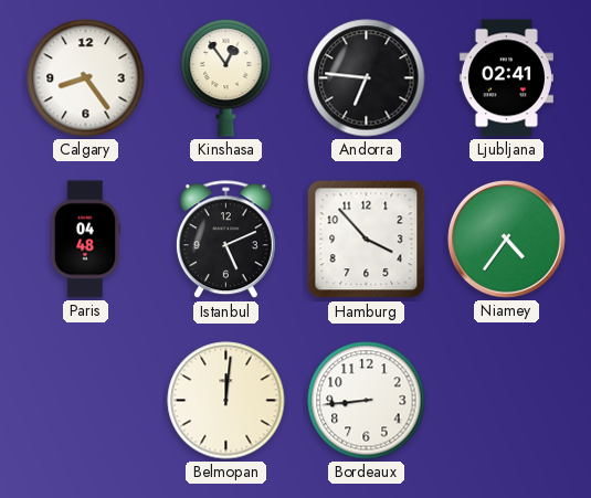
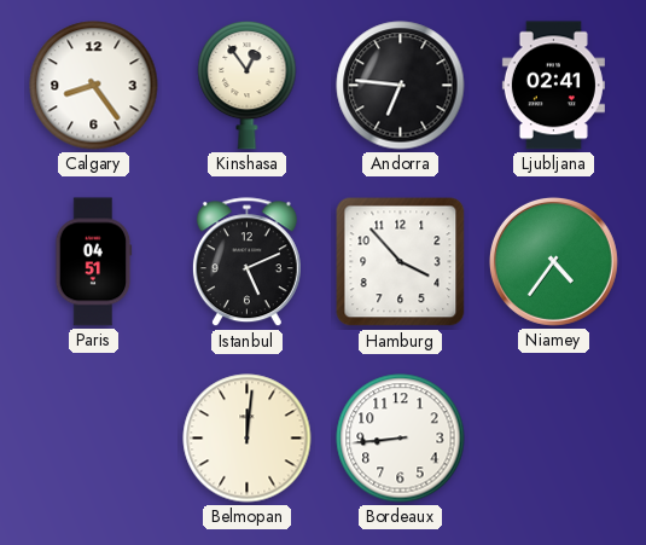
Paris: 04:48 -> 04:51 (94, 262)
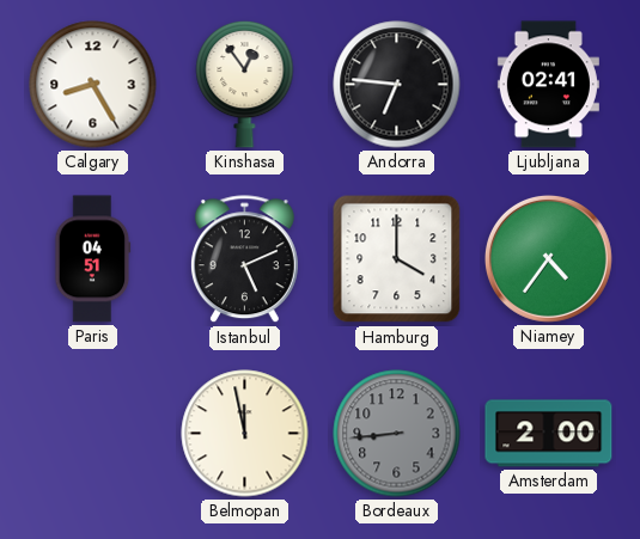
Calgary: 8:24 -> 8:25 (93, 85)
Hamburg: 3:53 -> 4:00 (397, 259)
Belmopan: 12:01 -> 11:58 (245, 434)
Bordeaux dial: white -> grey (397, 434)
Amsterdam: none -> 2:00 (549, 434)
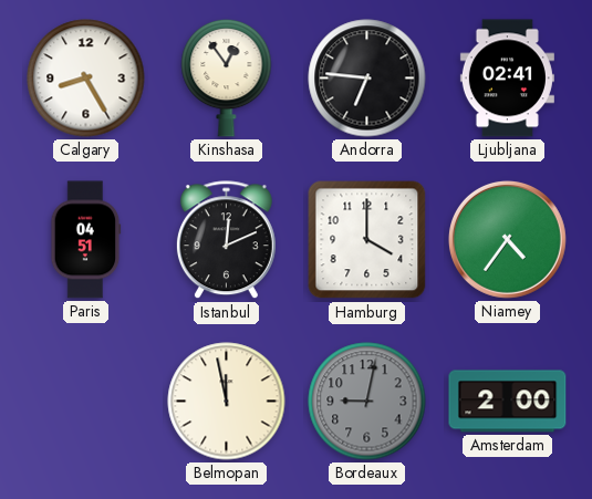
Istanbul: 5:11 -> 12:11 (226, 240)
Bordeaux: 8:44 -> 9:02 (367, 402)
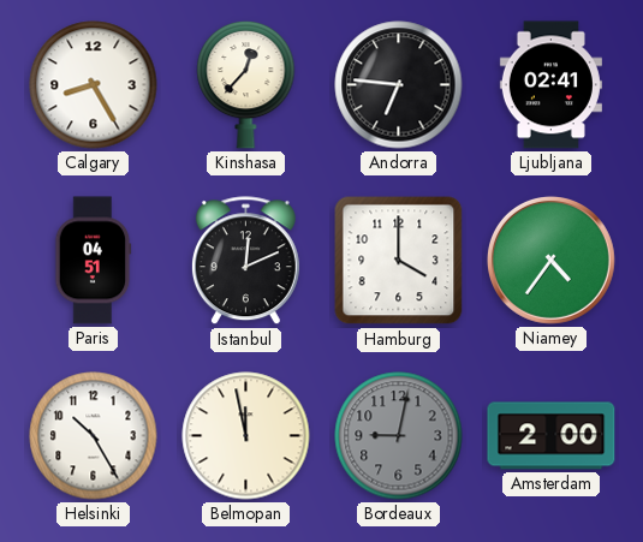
Kinshasa: 12:54 -> 12:37 (246, 84)
Helsinki: none -> 10:25 (94, 436)
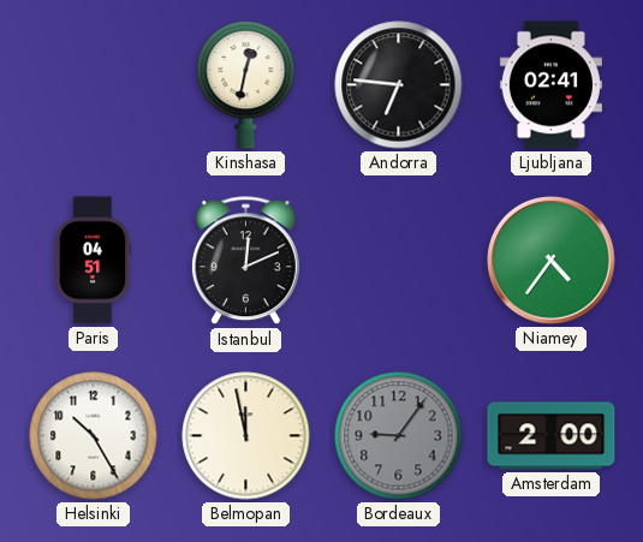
Calgary: 8:25 -> none (94, 85)
Kinshasa: 12:37 -> 12:32 (246, 84)
Hamburg: 4:00 -> none (399, 261)
Bordeaux: 9:02 -> 9:06 (399, 436)
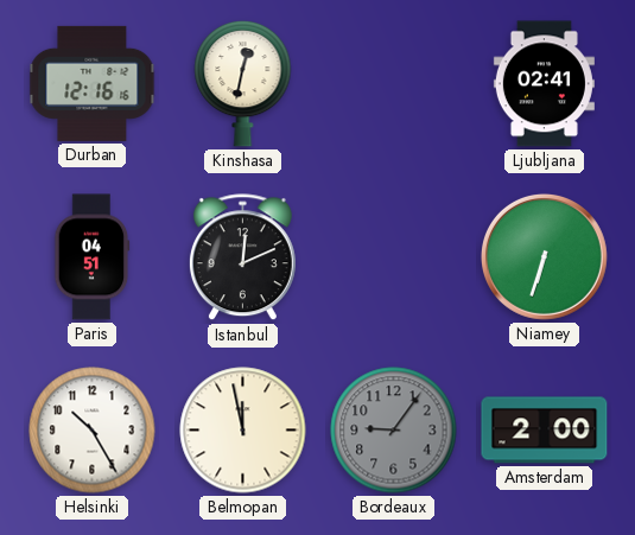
Durban: none -> 12:16 (93, 83)
Andorra: 6:46 -> none (399, 85)
Niamey: 4:36 -> 6:33 (544, 256)
